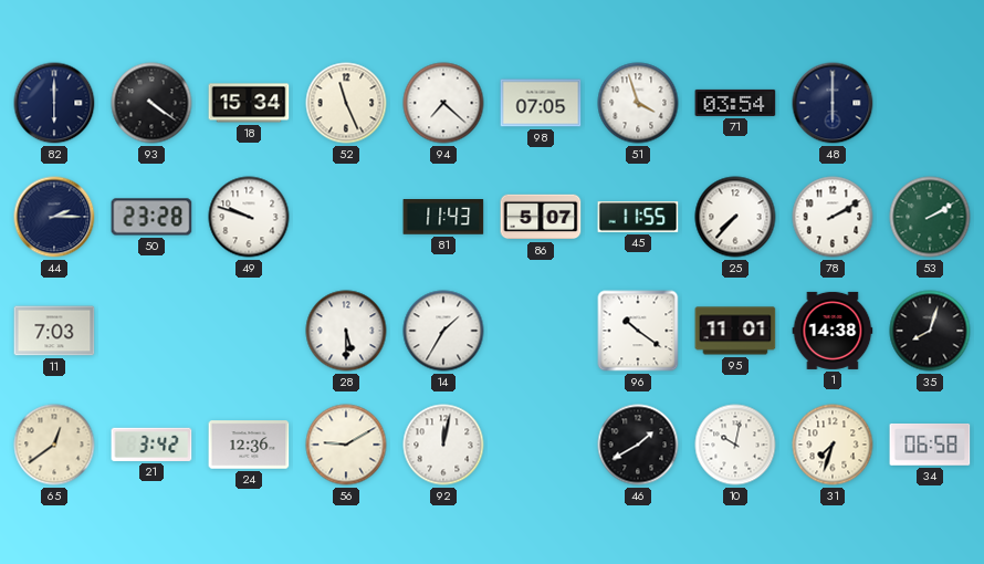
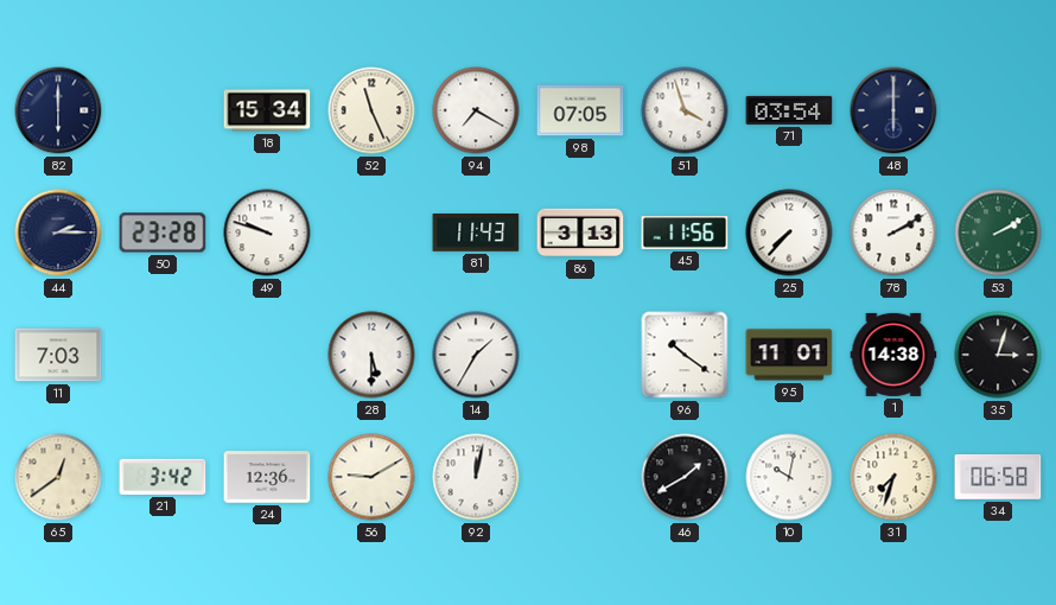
93: 4:21 -> none (151, 103)
94: 7:22 -> 7:20 (476, 110)
86: 5:07 -> 3:13 (580, 233)
45: 11:55 -> 11:56 (685, 233)
35: 8:03 -> 3:03 (998, 355)
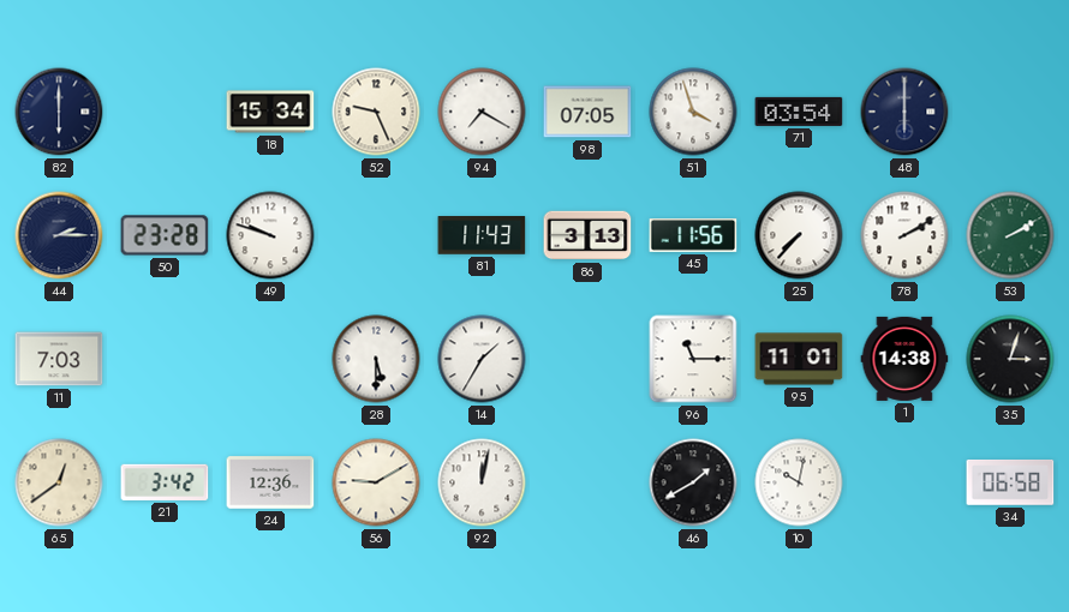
52: 11:26 -> 9:26 (376, 112)
96: 10:21 -> 11:15 (693, 359)
31: 7:33 -> none (893, 477)
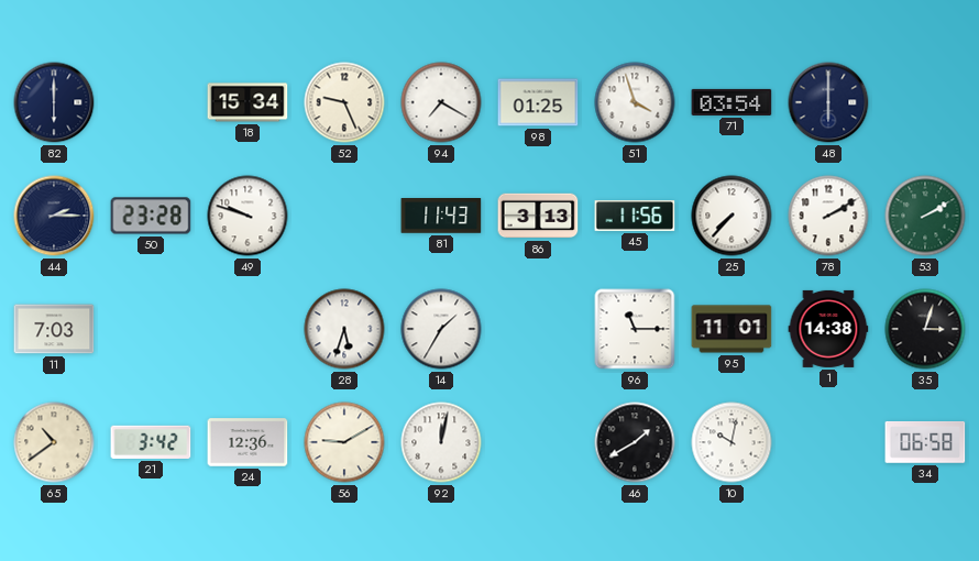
98: 07:05 -> 01:25 (538, 102)
28: 5:30 -> 5:33 (344, 329)
65: 12:39 -> 10:39 (54, 442)
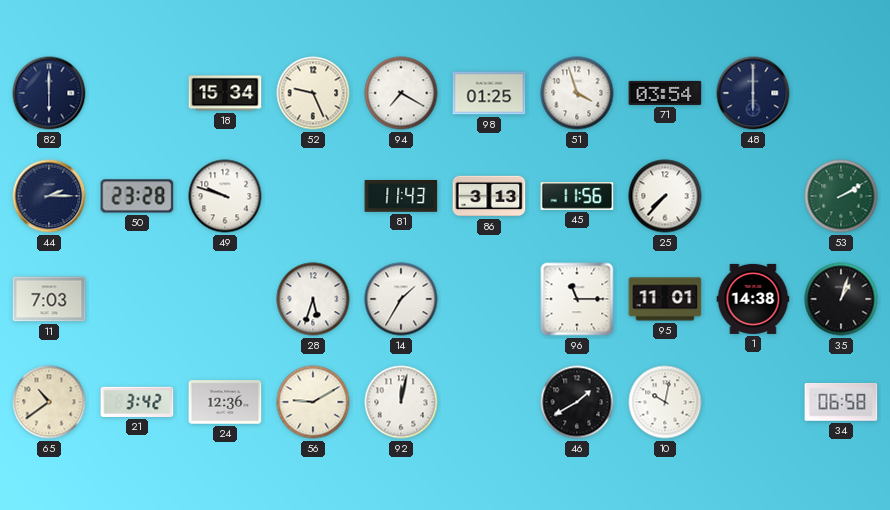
78: 2:10 -> none (828, 216)
35: 3:03 -> 1:03 (841, 299)
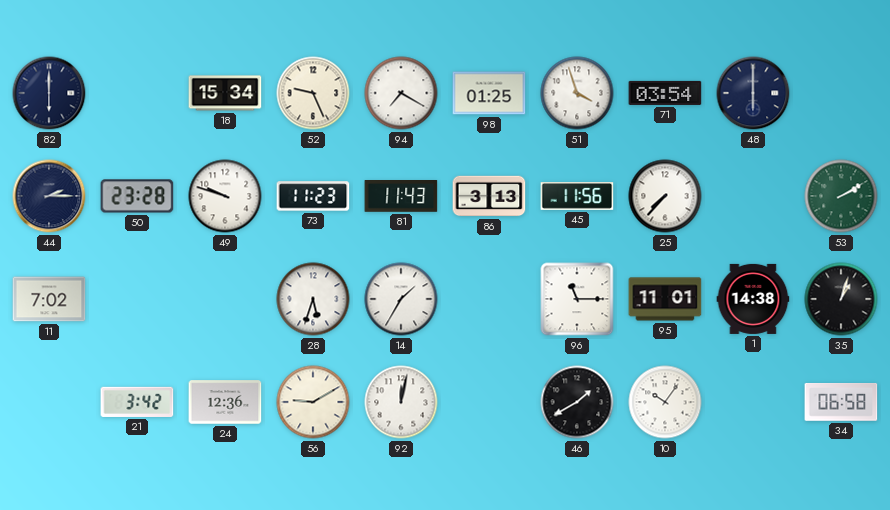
73: none -> 11:23 (313, 196)
11: 7:03 -> 7:02 (49, 299)
65: 10:39 -> none (49, 402)
10: 10:02 -> 10:06 (665, 402)
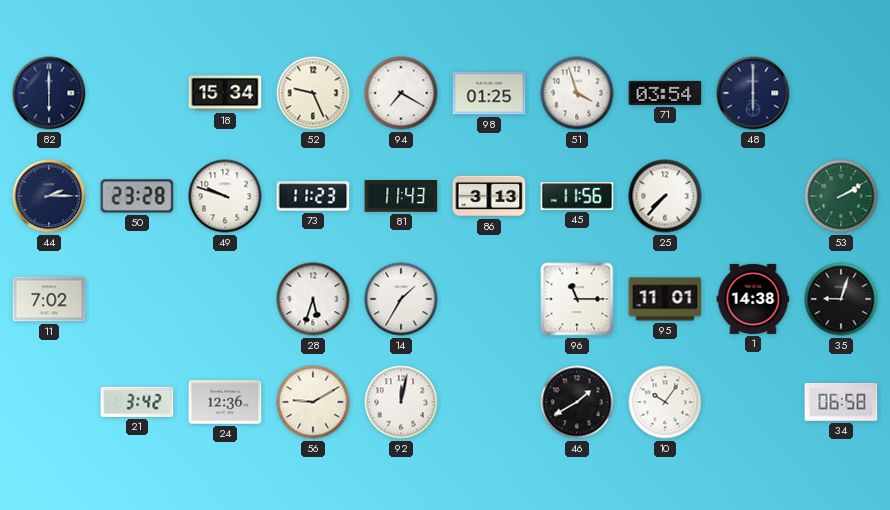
35: 1:03 -> 9:03 (841, 299)
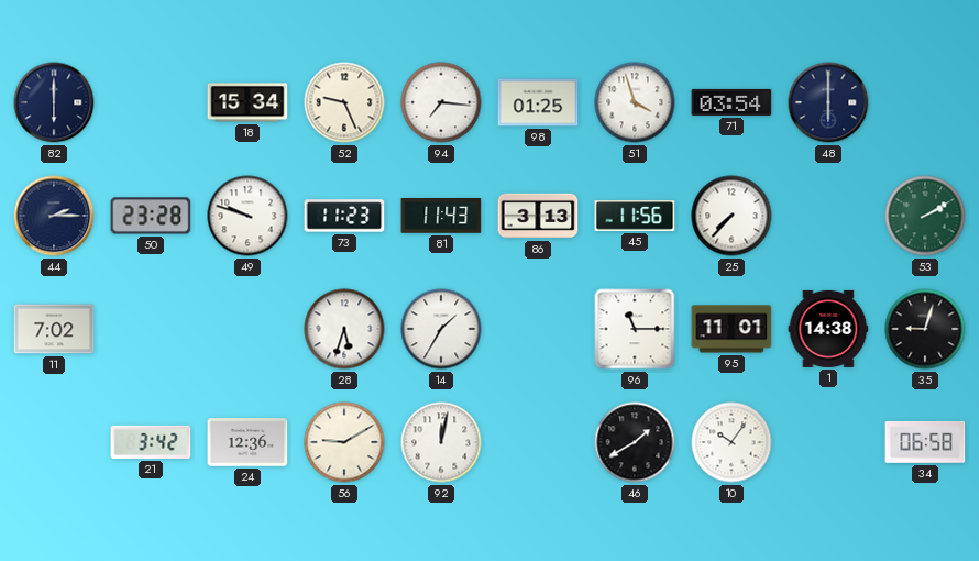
94: 7:20 -> 7:16 (441, 102)
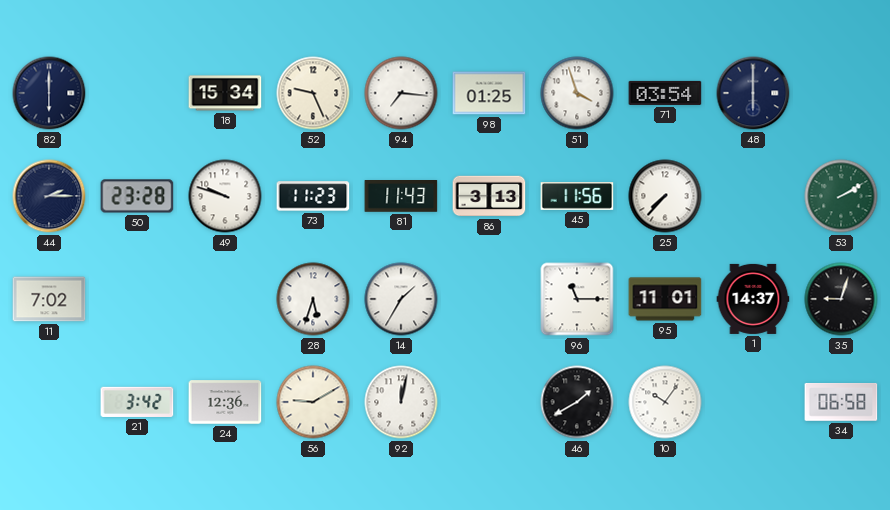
1: 14:38 -> 14:37 (753, 299)
